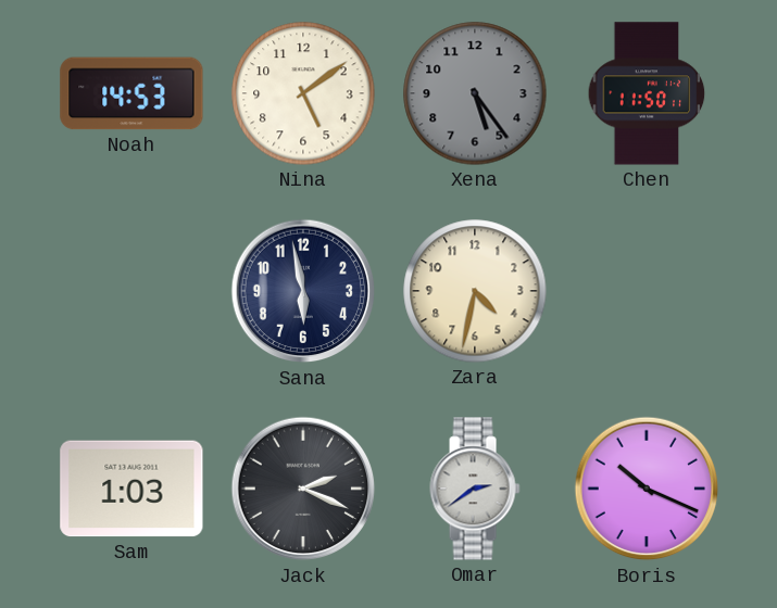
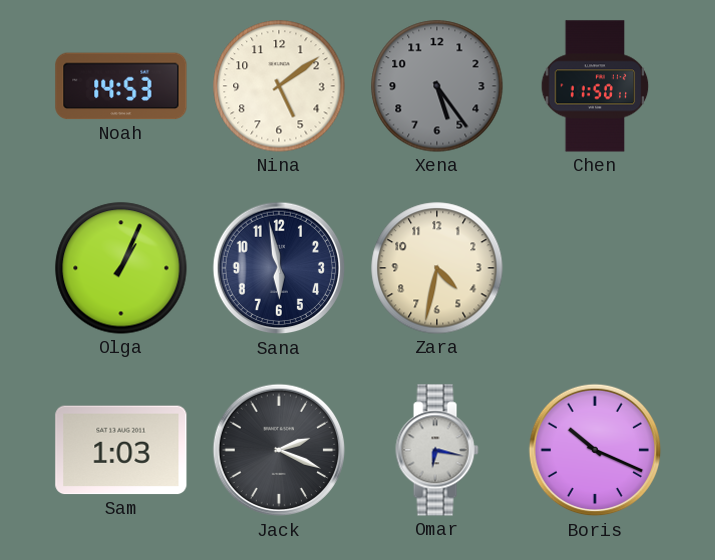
Olga: none -> 1:04 (121, 268)
Omar: 2:39 -> 6:17 (437, 450)
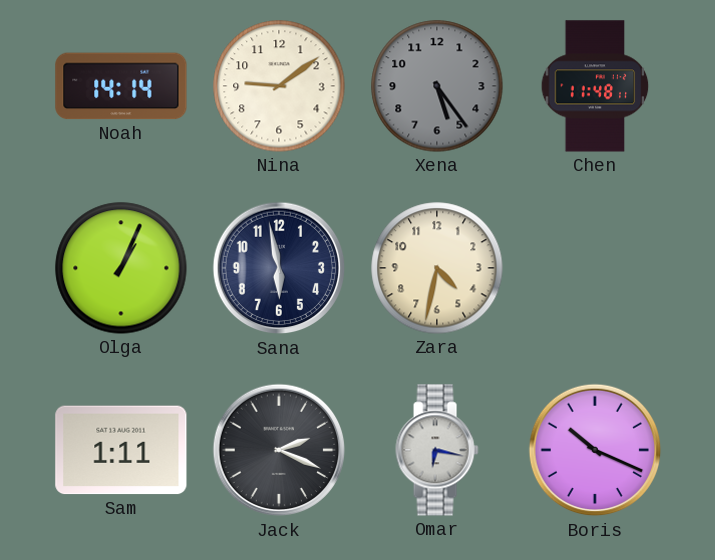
Noah: 14:53 -> 14:14 (121, 86)
Nina: 5:09 -> 9:09 (279, 86)
Chen: 11:50 -> 11:48 (595, 86)
Sam: 1:03 -> 1:11 (121, 450)
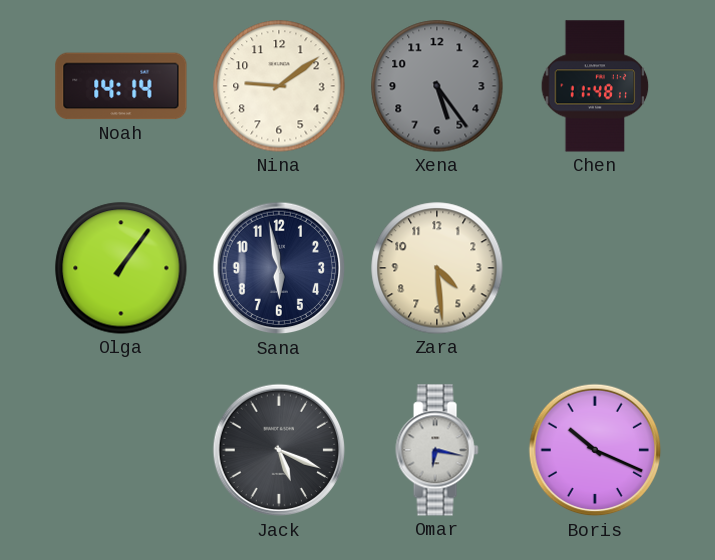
Olga: 1:04 -> 1:06 (121, 268)
Zara: 4:32 -> 4:29 (437, 268)
Sam: 1:11 -> none (121, 450)
Jack: 2:19 -> 5:19 (279, 450)
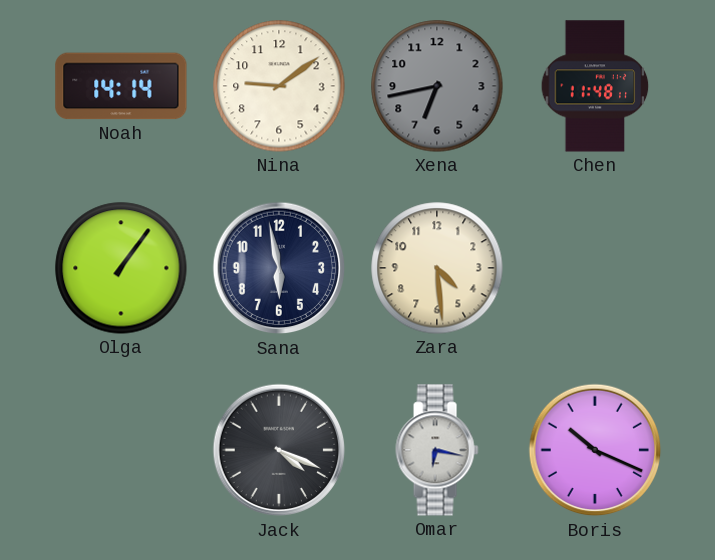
Xena: 5:24 -> 6:43 (437, 86)
Jack: 5:19 -> 4:19 (279, 450)
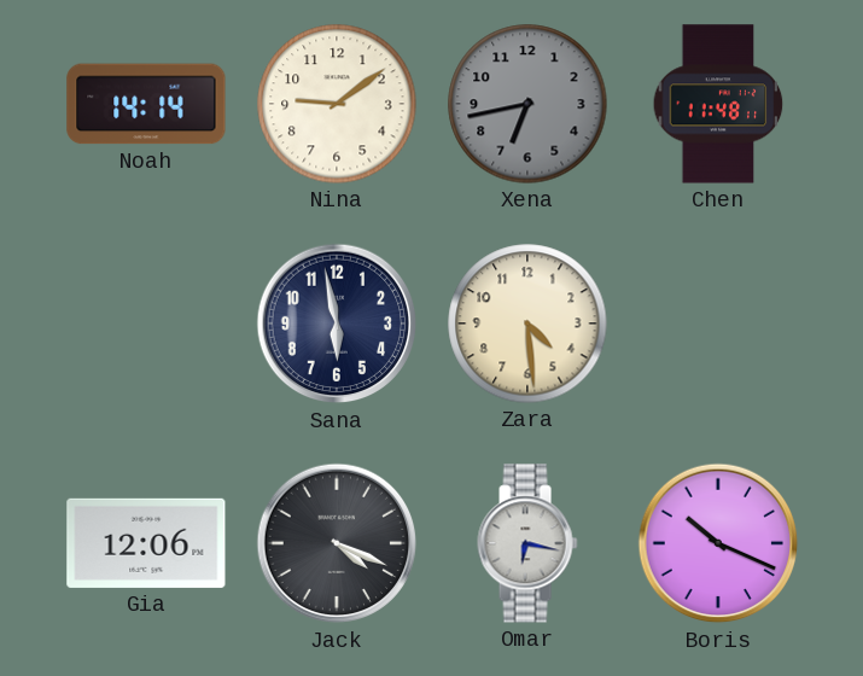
Olga: 1:06 -> none (121, 268)
Gia: none -> 12:06 (146, 543)
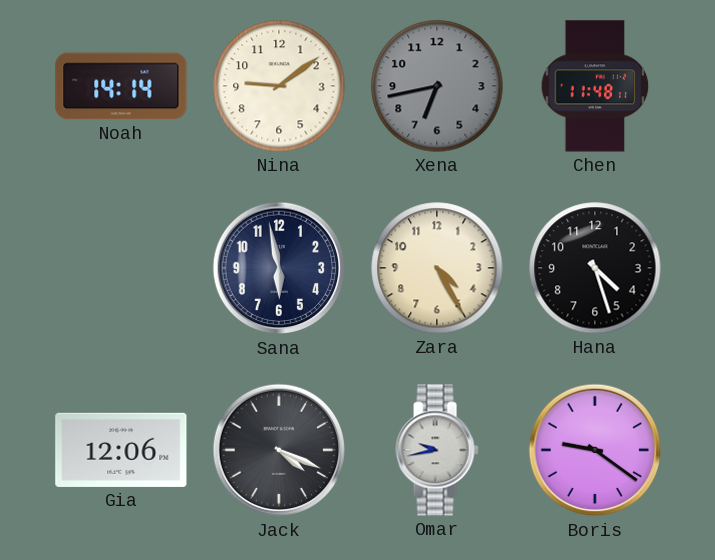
Zara: 4:29 -> 4:25 (437, 268)
Hana: none -> 4:27 (595, 268)
Omar: 6:17 -> 9:43 (437, 450)
Boris: 10:19 -> 9:21 (595, 450)
